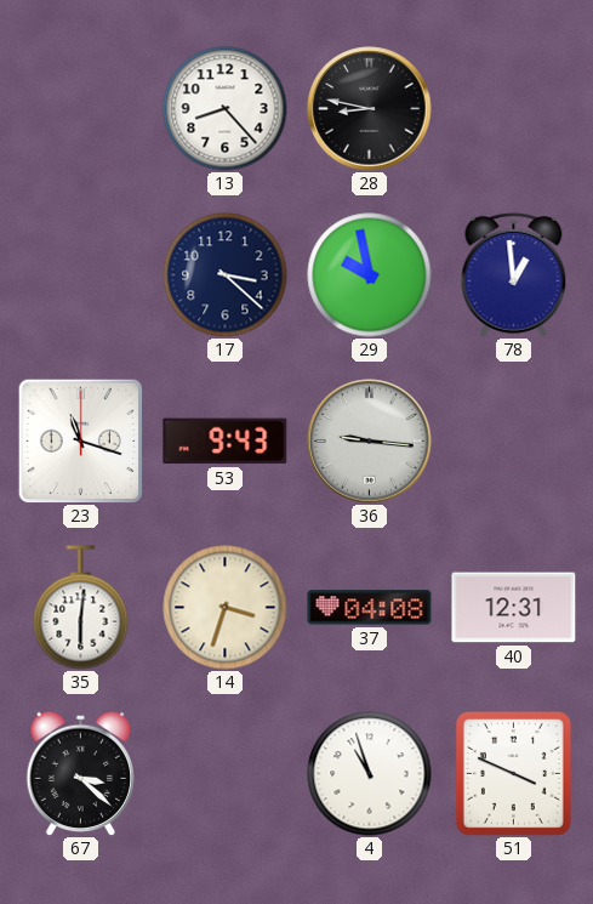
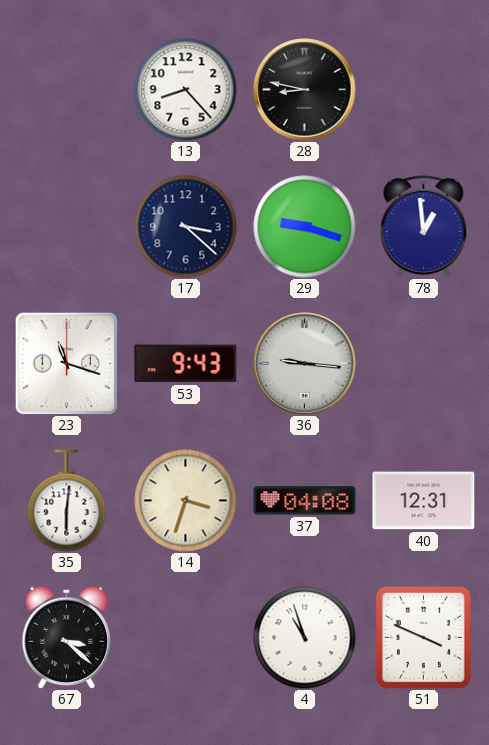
29: 9:58 -> 9:18 (305, 227)
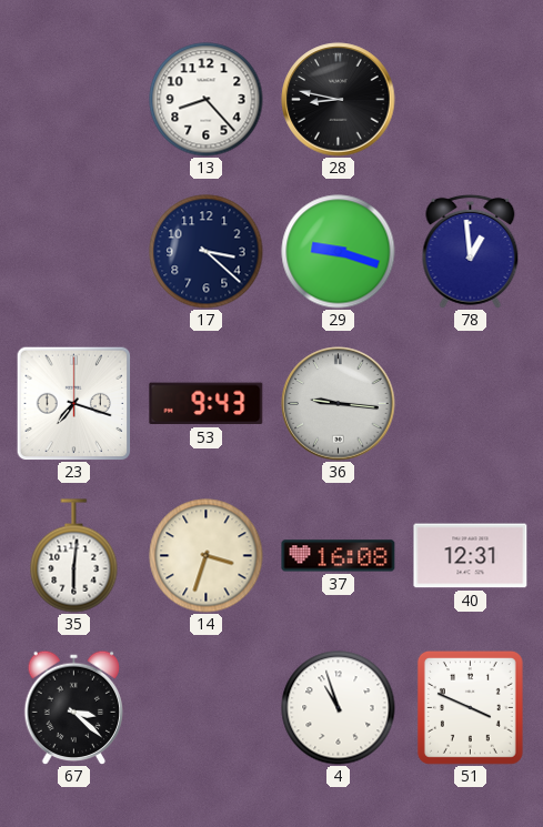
23: 11:18 -> 7:18 (73, 403)
37: 04:08 -> 16:08 (339, 556)
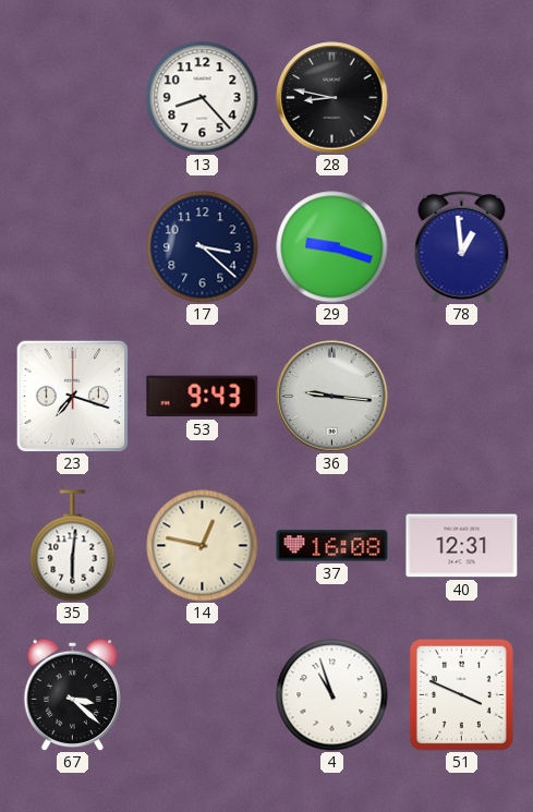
14: 3:33 -> 12:47 (203, 546)
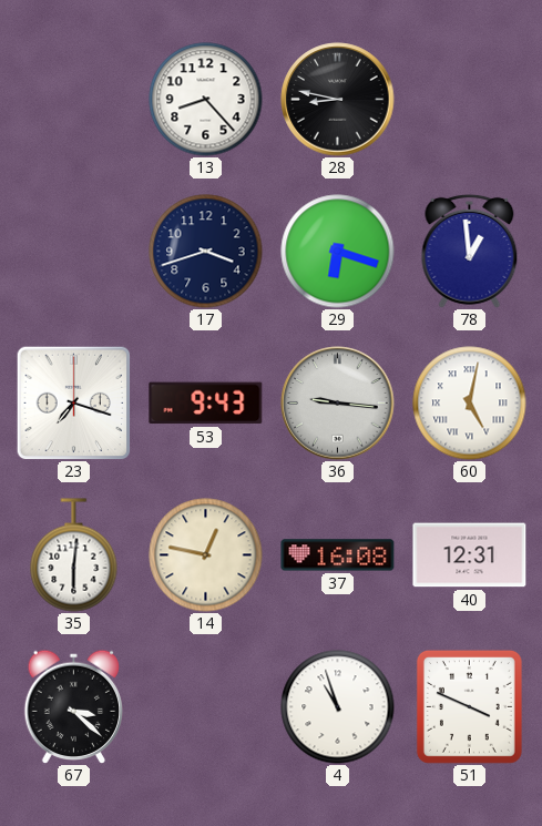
17: 3:22 -> 3:42 (206, 252)
29: 9:18 -> 6:18 (338, 252)
60: none -> 5:02 (470, 404)
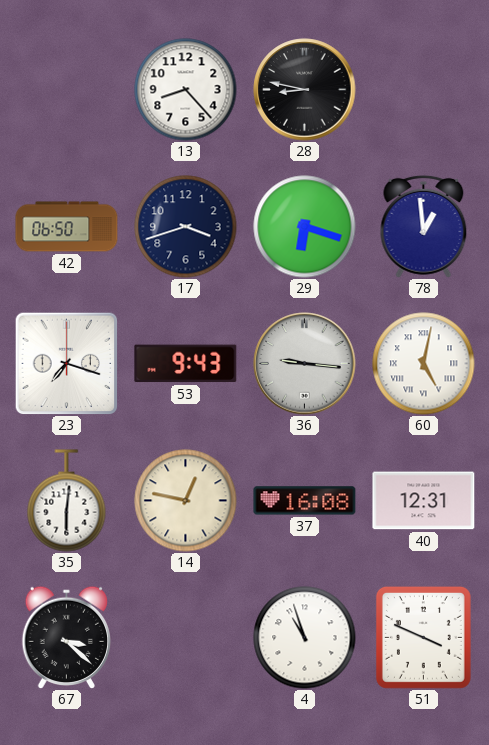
42: none -> 06:50 (67, 227)
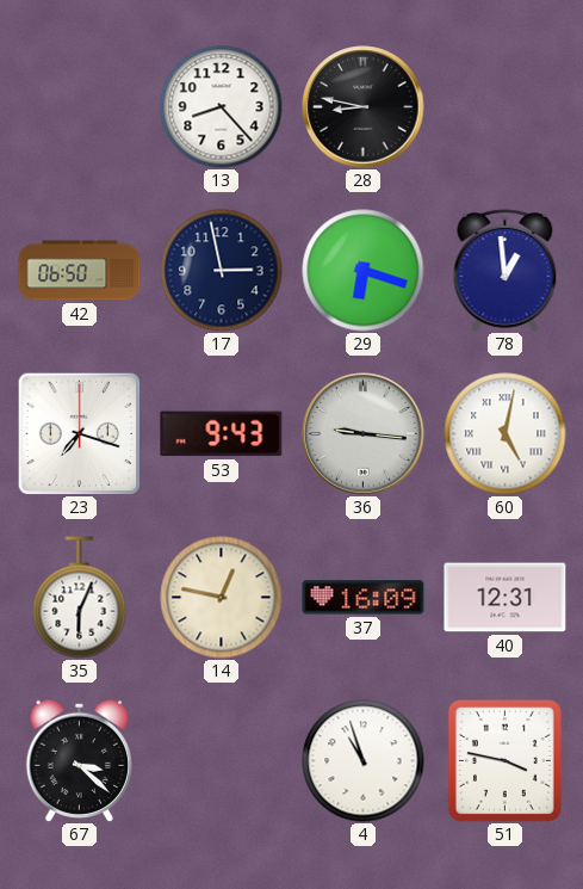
17: 3:42 -> 2:58 (222, 271)
35: 6:01 -> 6:04 (80, 598)
37: 16:08 -> 16:09 (364, 598)
51: 3:49 -> 3:47 (504, 760)
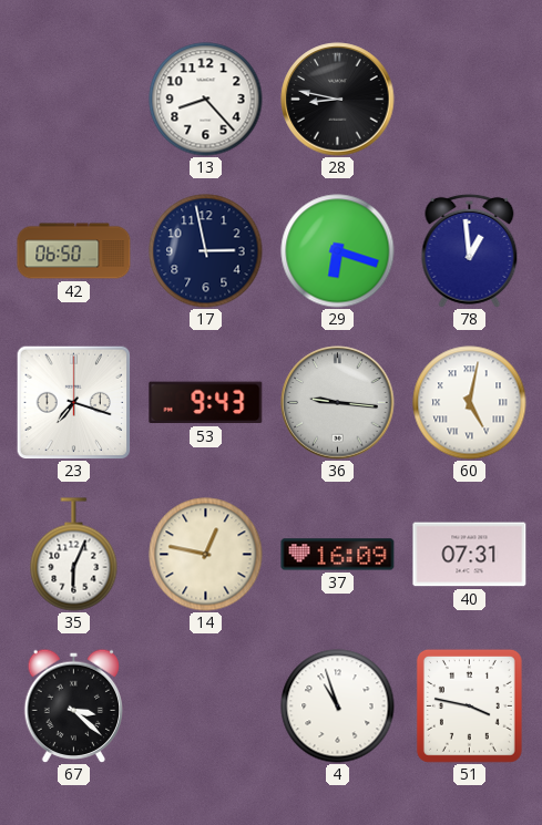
40: 12:31 -> 07:31 (470, 555)
